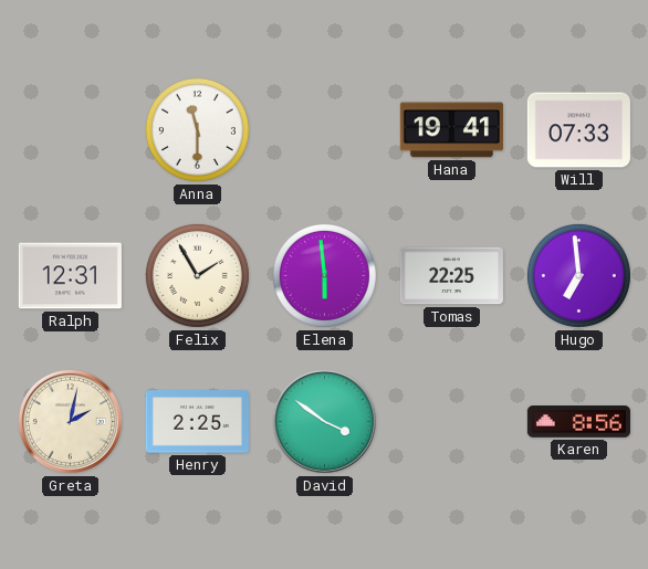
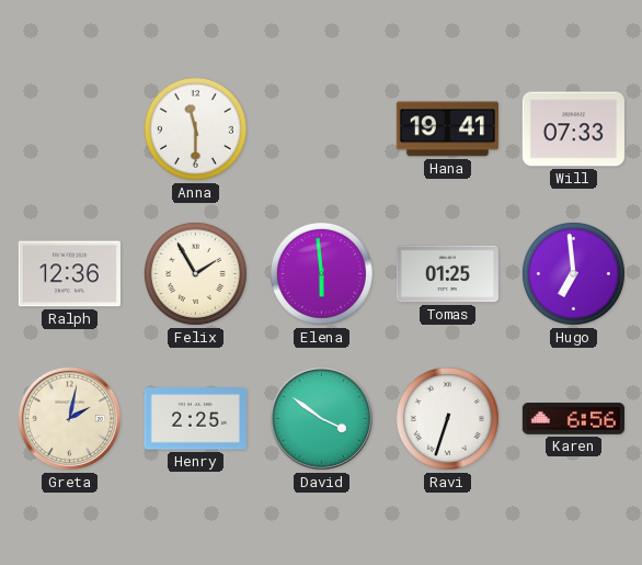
Ralph: 12:31 -> 12:36 (69, 274)
Tomas: 22:25 -> 01:25 (447, 274)
Ravi: none -> 6:33 (447, 418)
Karen: 8:56 -> 6:56 (573, 419)
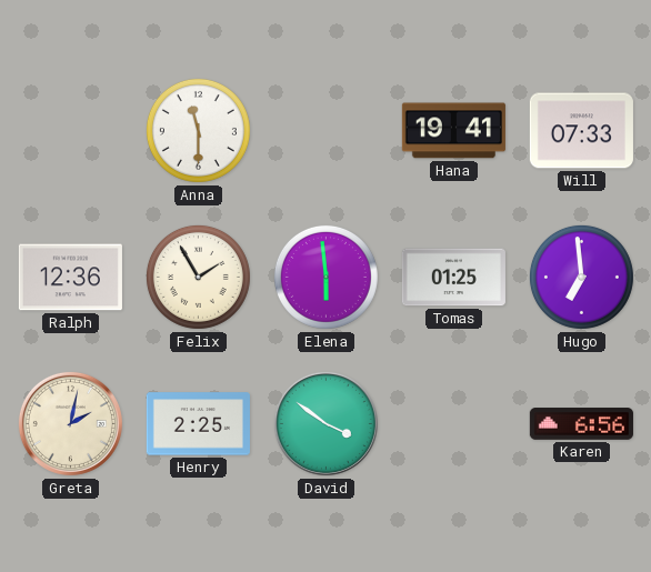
Ravi: 6:33 -> none (447, 418)
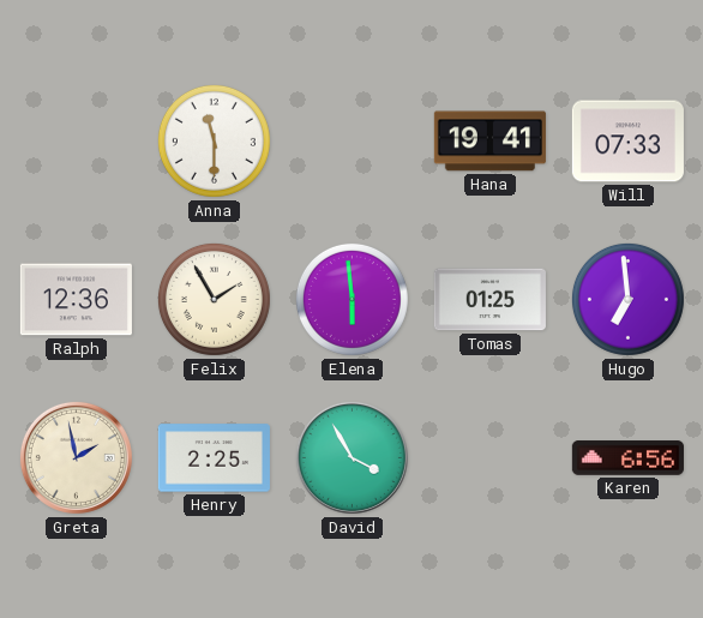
Greta: 2:02 -> 1:58 (76, 457)
David: 3:51 -> 3:55 (351, 457)
